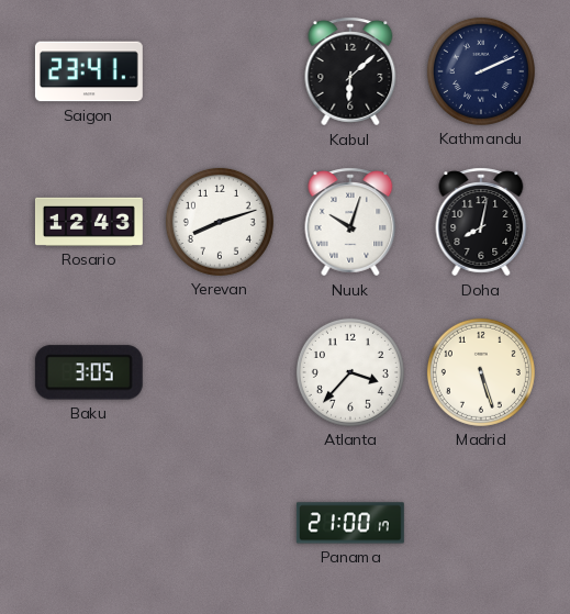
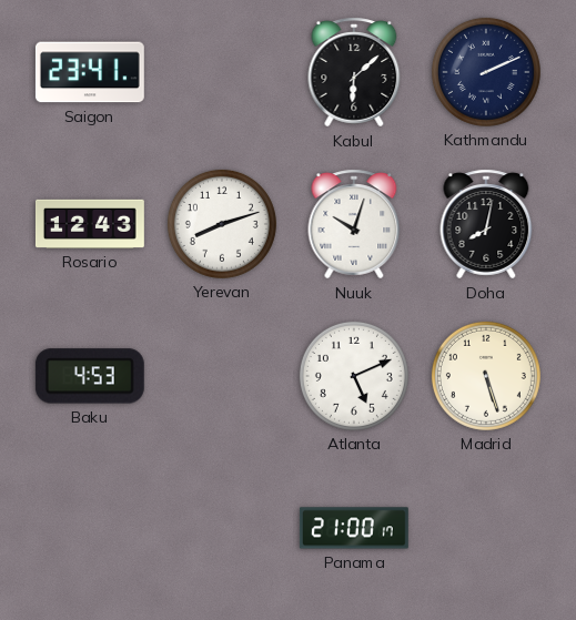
Baku: 3:05 -> 4:53 (90, 376)
Atlanta: 3:37 -> 5:11 (354, 376)
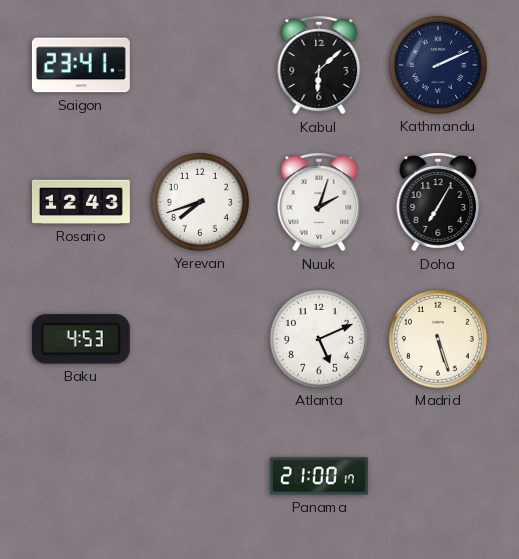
Yerevan: 8:12 -> 7:42 (200, 202)
Nuuk: 10:03 -> 2:03 (319, 202)
Doha: 8:02 -> 7:05 (438, 202)
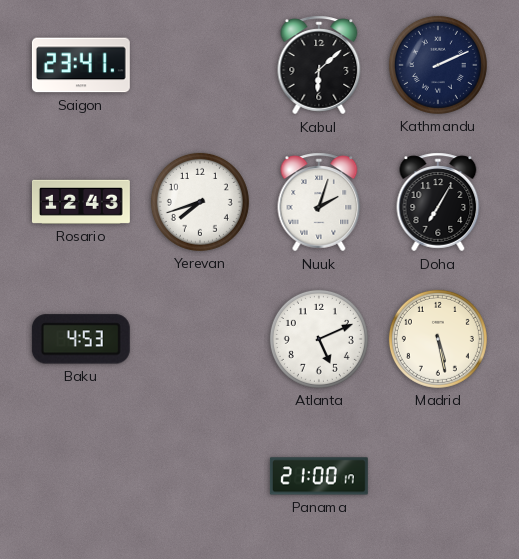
Madrid: 5:27 -> 5:28 (438, 339)
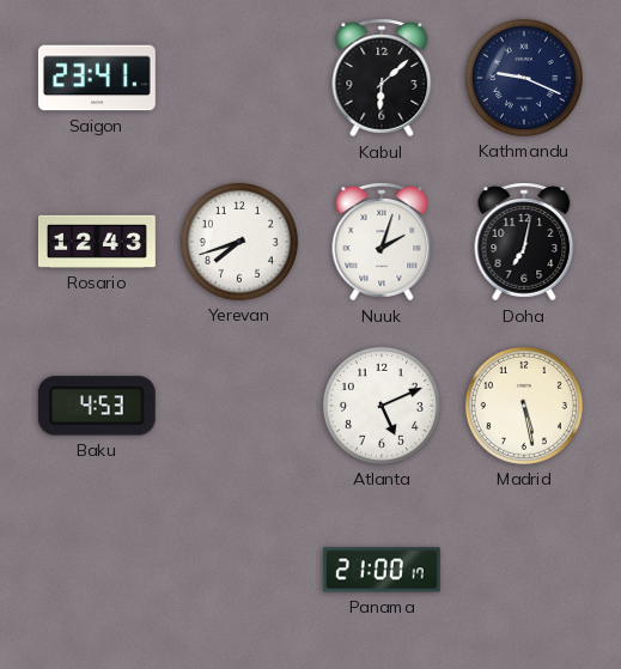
Kathmandu: 2:11 -> 9:19 (524, 78)
Doha: 7:05 -> 7:02 (524, 242)
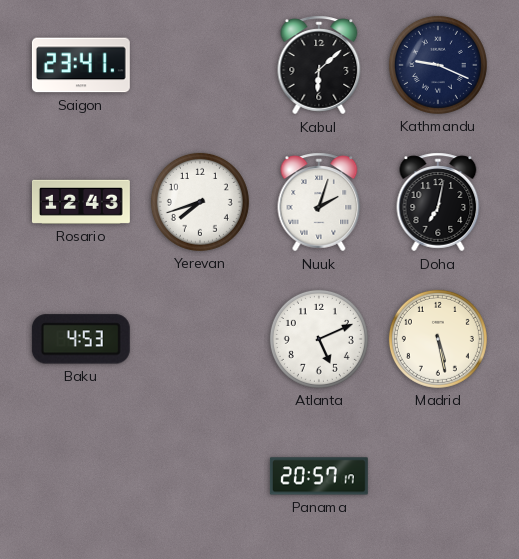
Panama: 21:00 -> 20:57 (319, 476)
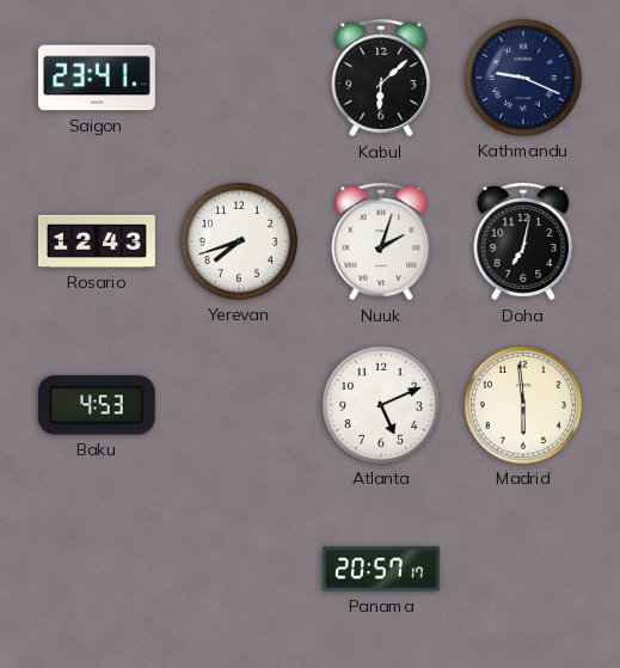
Madrid: 5:28 -> 5:59 (523, 405)
